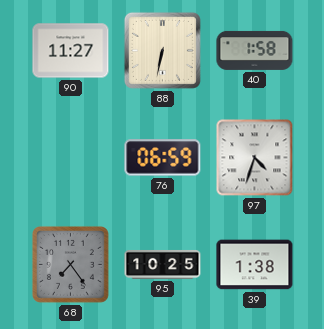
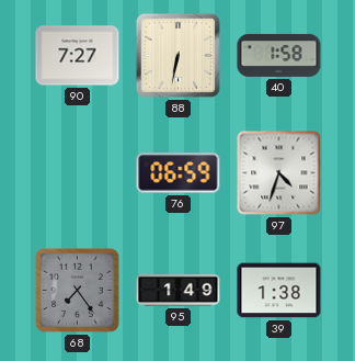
90: 11:27 -> 7:27 (78, 56)
95: 10:25 -> 1:49 (179, 290)
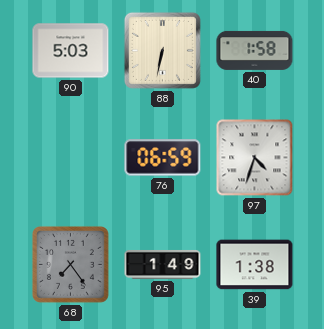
90: 7:27 -> 5:03 (71, 51)
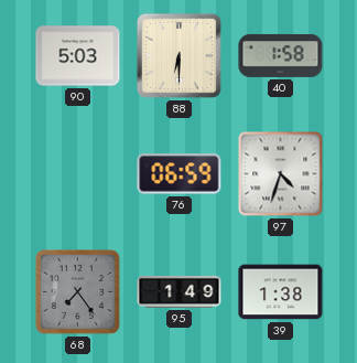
88: 6:32 -> 6:30 (178, 55)
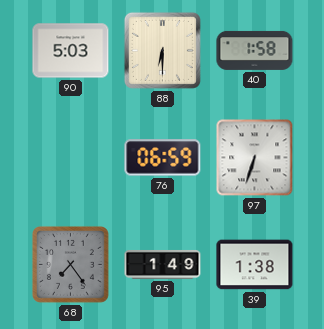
97: 4:33 -> 6:33 (255, 158)
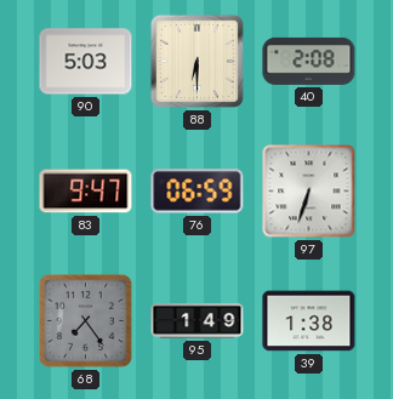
40: 1:58 -> 2:08 (309, 61)
83: none -> 9:47 (86, 192)
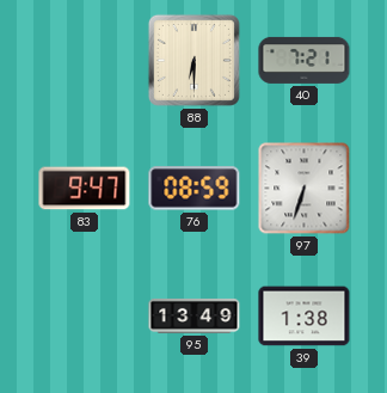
90: 5:03 -> none (86, 62)
40: 2:08 -> 7:21 (305, 60)
76: 06:59 -> 08:59 (195, 189)
68: 7:24 -> none (85, 320)
95: 1:49 -> 13:49 (195, 315)
